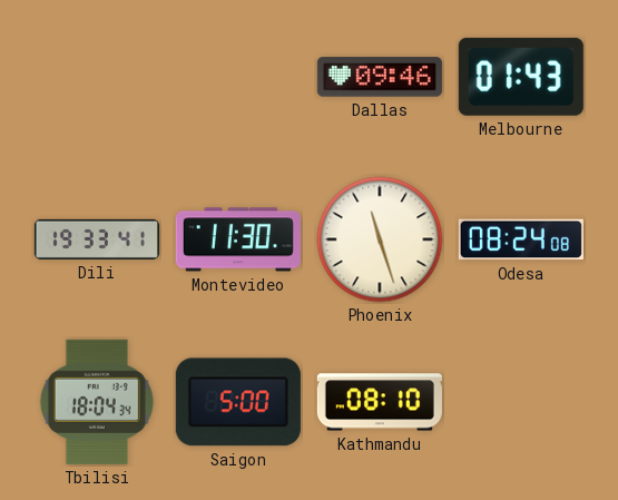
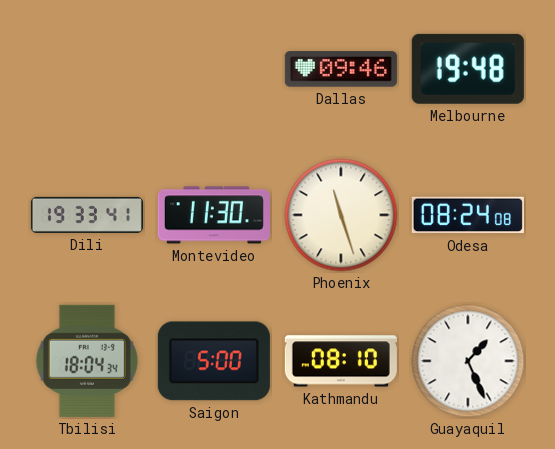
Melbourne: 01:43 -> 19:48 (468, 69)
Guayaquil: none -> 1:26 (468, 361)
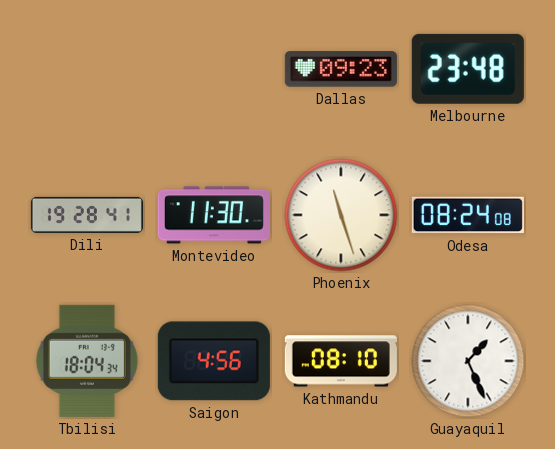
Dallas: 09:46 -> 09:23 (341, 69)
Melbourne: 19:48 -> 23:48 (468, 69)
Dili: 19:33 -> 19:28 (87, 215)
Saigon: 5:00 -> 4:56 (214, 361)
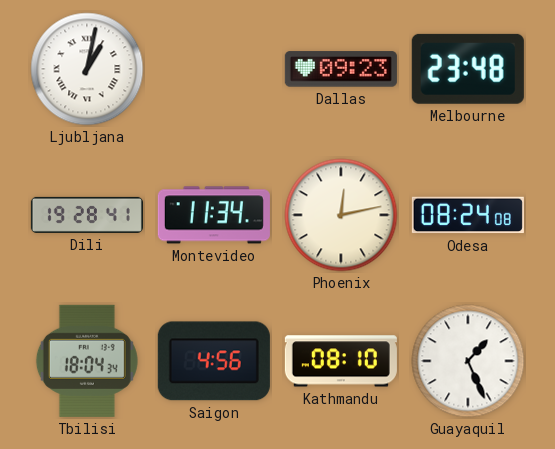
Ljubljana: none -> 1:02 (87, 69)
Montevideo: 11:30 -> 11:34 (214, 215)
Phoenix: 11:27 -> 12:13 (341, 215)
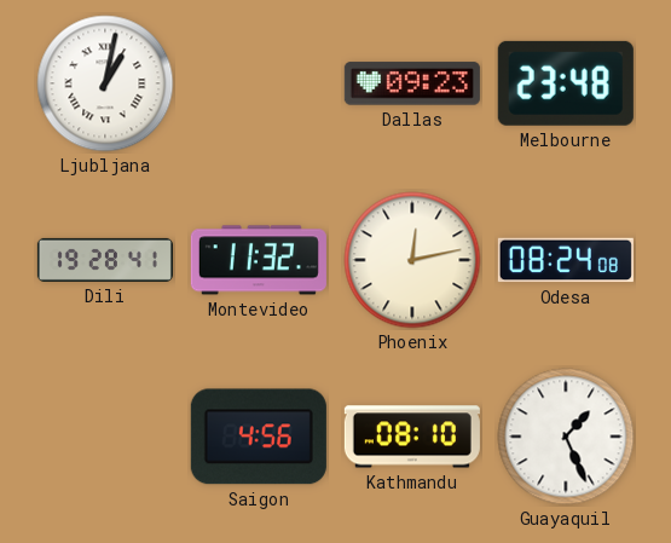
Montevideo: 11:34 -> 11:32 (259, 260)
Tbilisi: 18:04 -> none (87, 361)
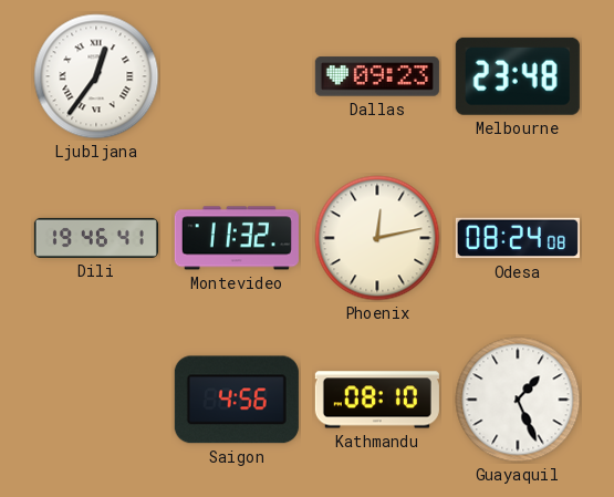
Ljubljana: 1:02 -> 12:36 (96, 76)
Dili: 19:28 -> 19:46 (96, 238)
